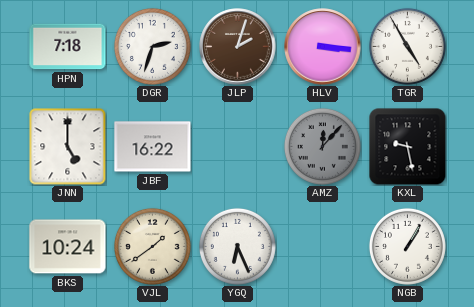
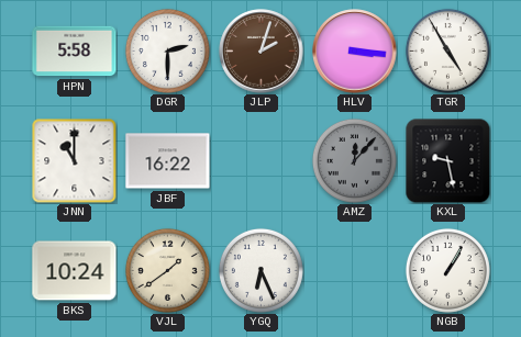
HPN: 7:18 -> 5:58 (75, 52)
DGR: 2:33 -> 2:30 (167, 50)
JNN: 5:00 -> 11:00 (74, 161)
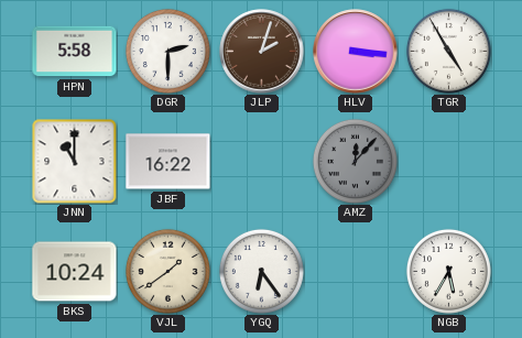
KXL: 9:28 -> none (447, 160)
YGQ: 6:26 -> 6:24 (261, 271)
NGB: 1:05 -> 5:35 (448, 271)
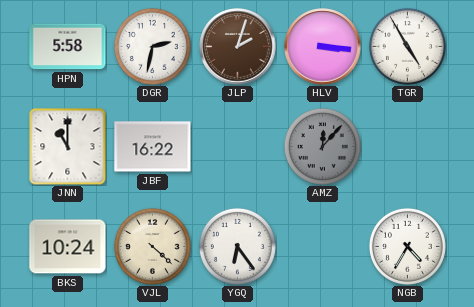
DGR: 2:30 -> 2:32 (152, 46)
VJL: 1:39 -> 4:22 (152, 246)
NGB: 5:35 -> 4:35 (407, 246)
